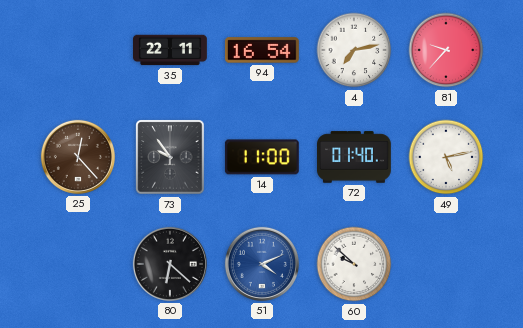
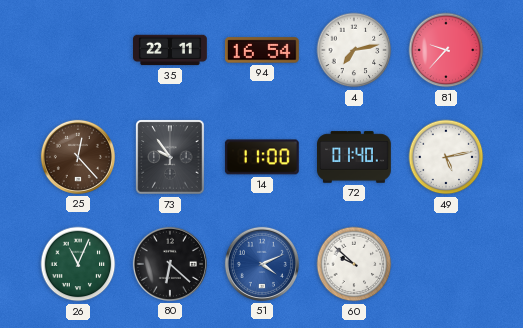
26: none -> 11:04 (78, 264)
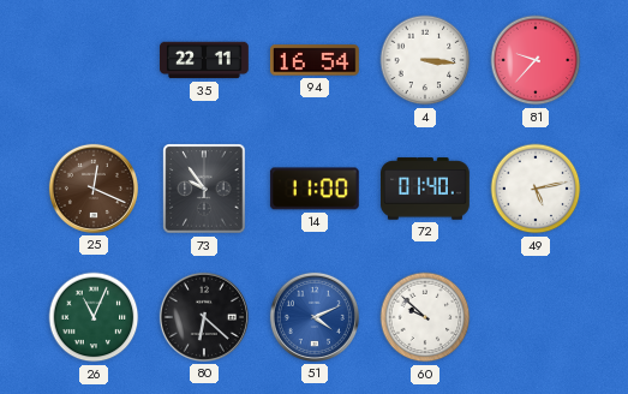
4: 7:13 -> 3:16 (425, 60)
25: 12:23 -> 12:19 (94, 189)
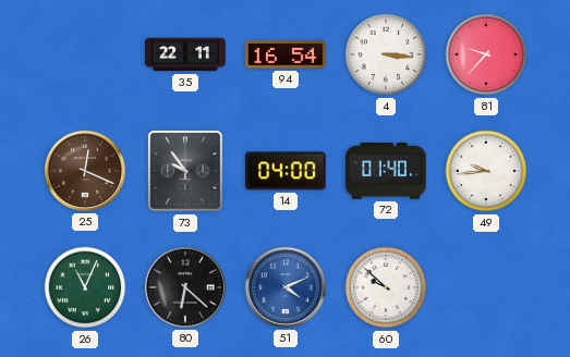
14: 11:00 -> 04:00 (286, 171)
49: 5:13 -> 9:44 (486, 171)
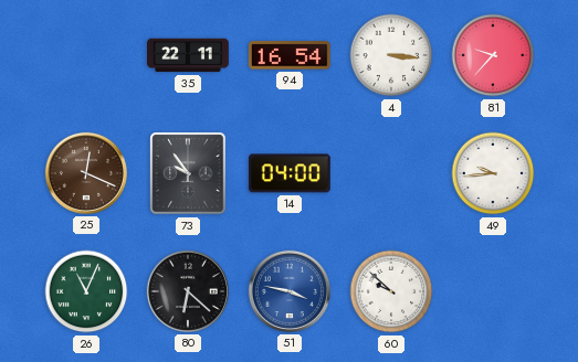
72: 01:40 -> none (387, 171)
51: 4:11 -> 3:47 (290, 291)
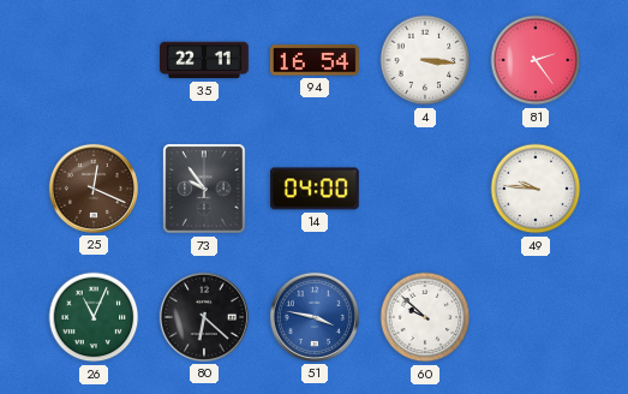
81: 9:37 -> 2:24 (536, 60)
49: 9:44 -> 9:46 (536, 189)
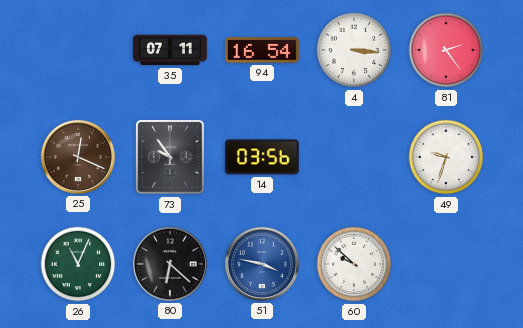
35: 22:11 -> 07:11 (171, 50)
14: 04:00 -> 03:56 (262, 157)
49: 9:46 -> 9:33 (446, 157)
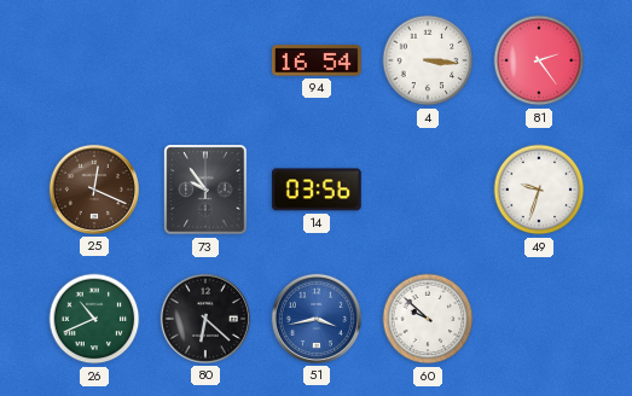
35: 07:11 -> none (171, 50)
26: 11:04 -> 10:41 (94, 319)
51: 3:47 -> 3:43 (317, 319)
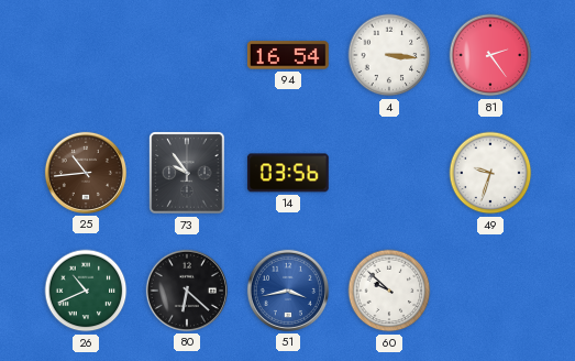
25: 12:19 -> 10:44 (86, 173)
